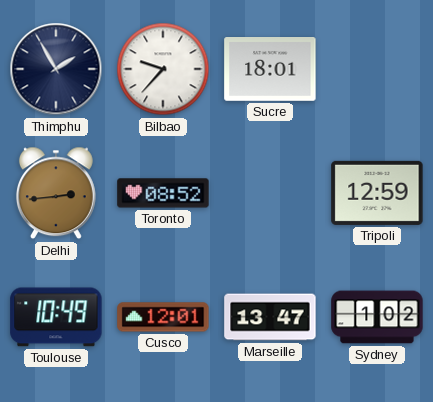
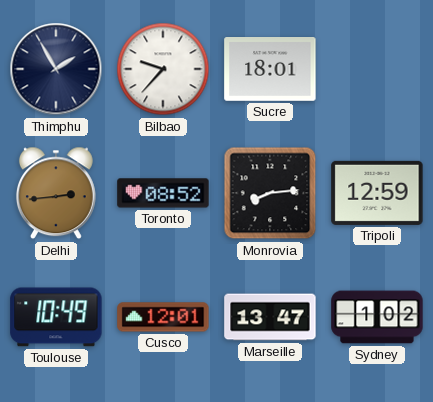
Monrovia: none -> 8:14 (270, 193)
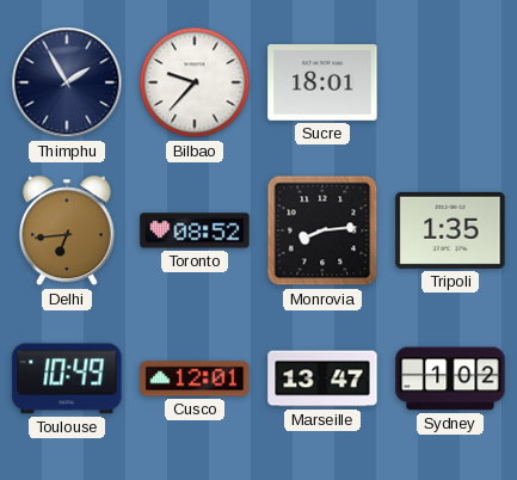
Delhi: 2:44 -> 6:44 (67, 230)
Tripoli: 12:59 -> 1:35 (450, 230)
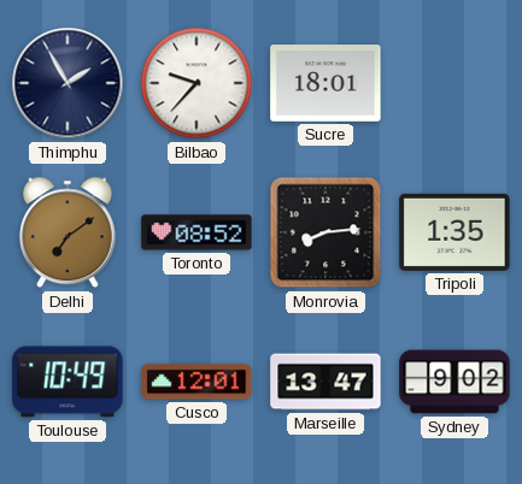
Delhi: 6:44 -> 7:09 (68, 232)
Sydney: 1:02 -> 9:02 (454, 382)
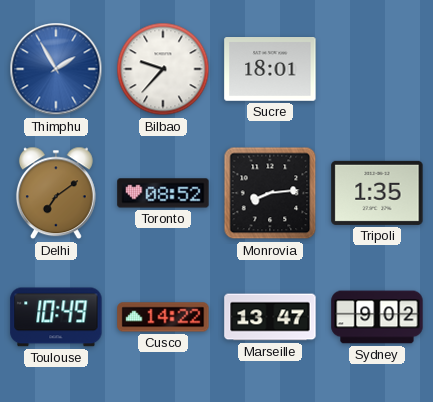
Thimphu dial: navy -> blue (56, 69)
Cusco: 12:01 -> 14:22 (163, 317)
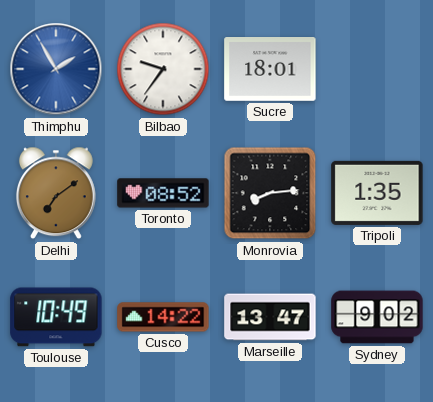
Bilbao: 9:37 -> 9:36 (163, 69)
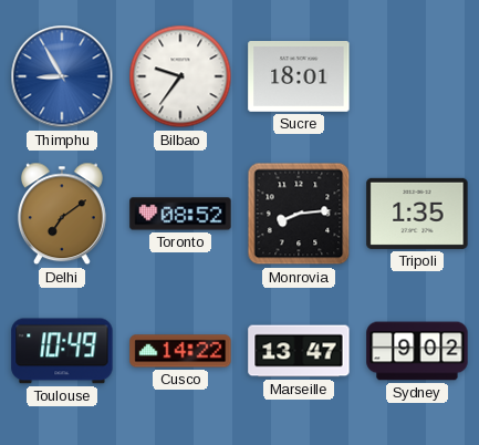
Thimphu: 1:55 -> 8:55 (62, 76)
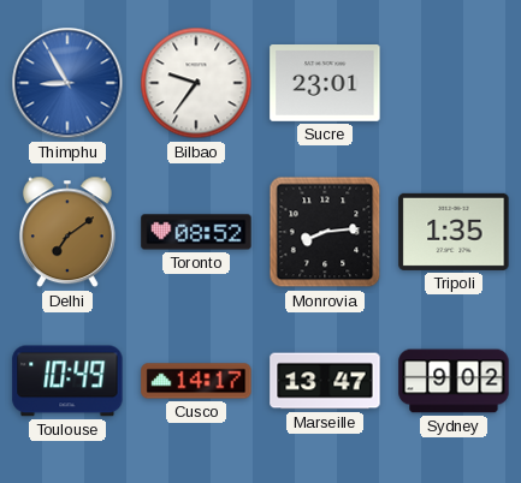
Sucre: 18:01 -> 23:01 (325, 84)
Cusco: 14:22 -> 14:17 (196, 381)
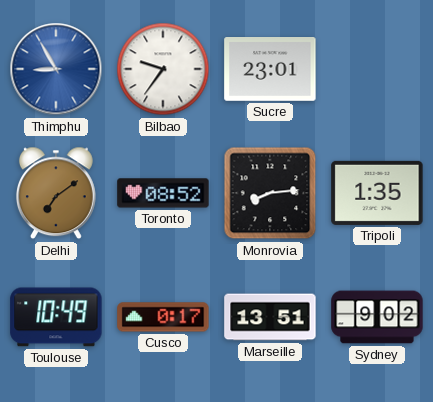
Cusco: 14:17 -> 0:17 (163, 317)
Marseille: 13:47 -> 13:51 (270, 317)
